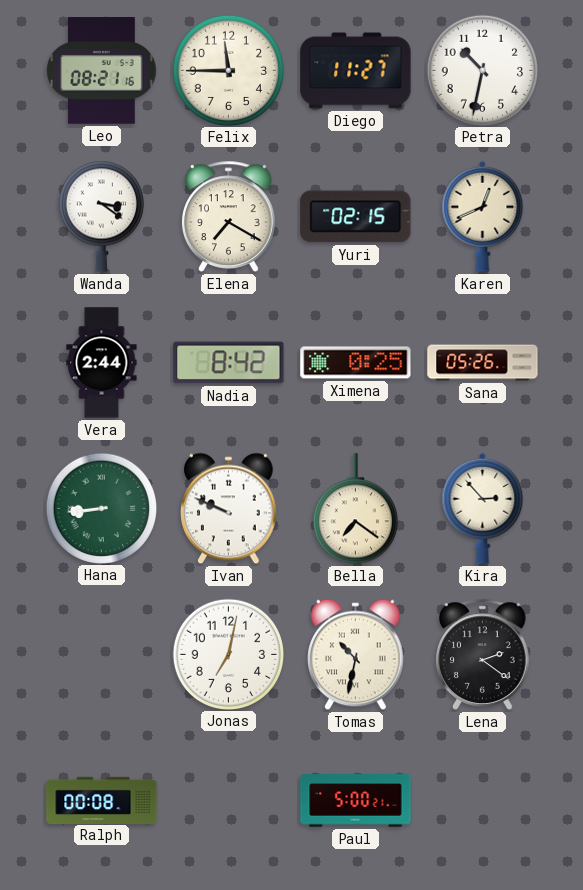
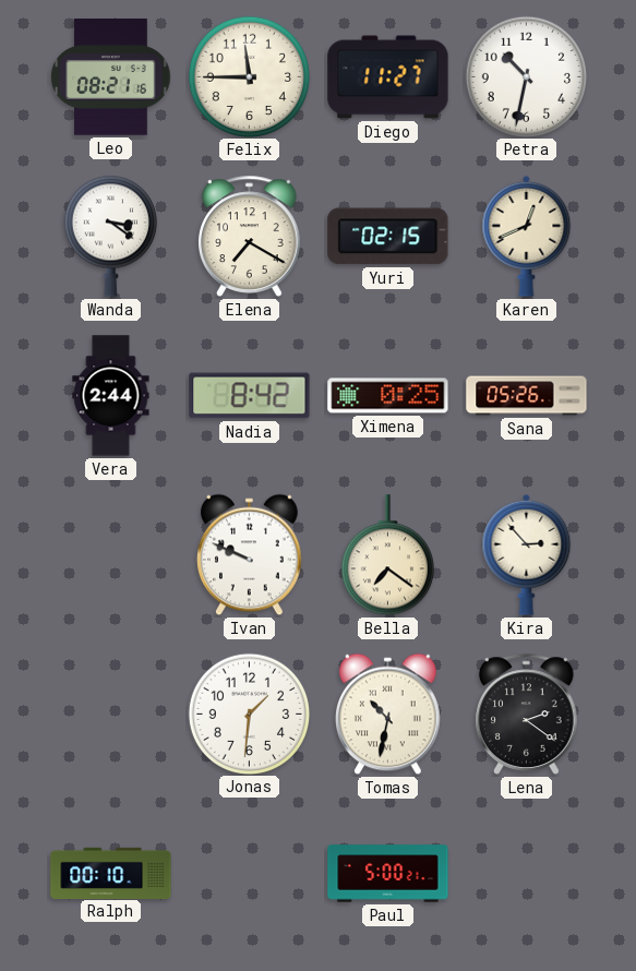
Hana: 8:44 -> none (101, 508)
Jonas: 7:02 -> 1:31 (249, 714)
Ralph: 00:08 -> 00:10 (111, 873)
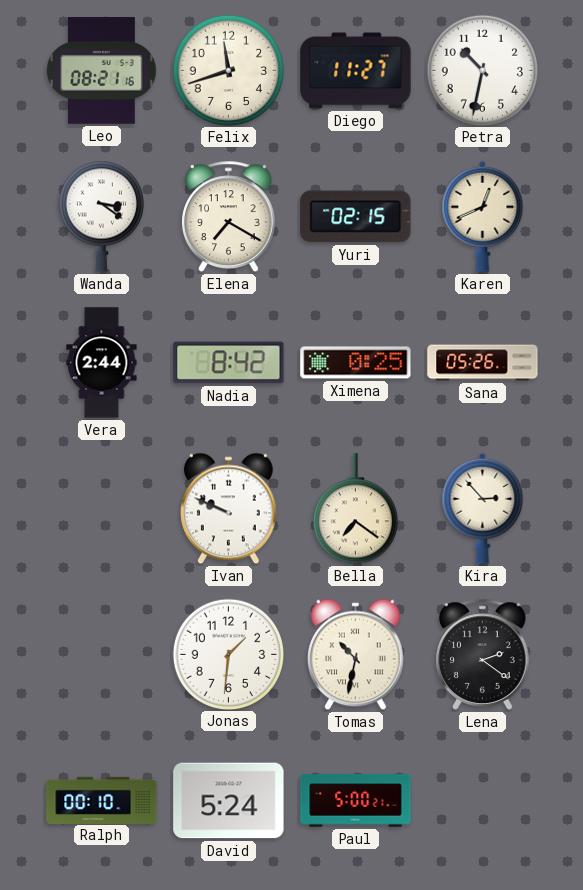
Felix: 11:45 -> 11:42 (228, 70)
David: none -> 5:24 (229, 801)
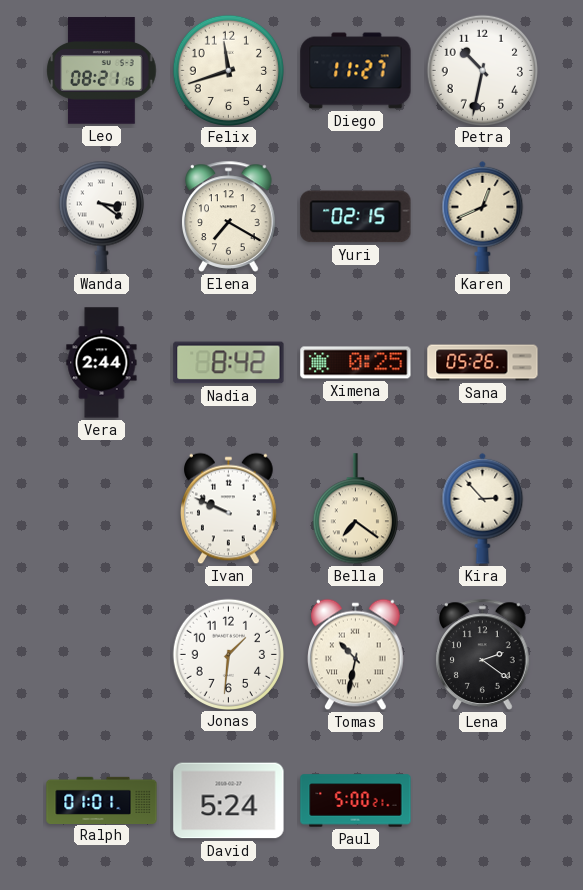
Ralph: 00:10 -> 01:01 (102, 800)
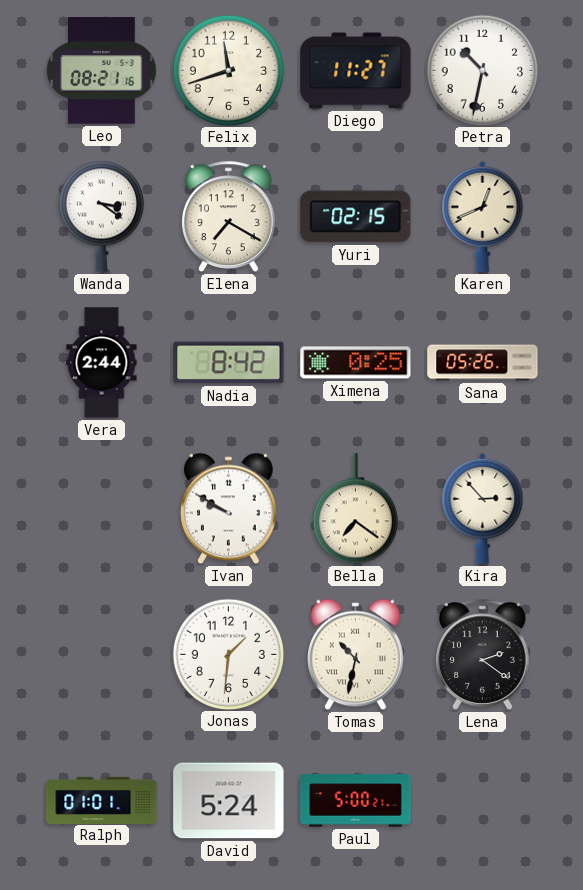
Ivan: 9:49 -> 9:50 (229, 509)
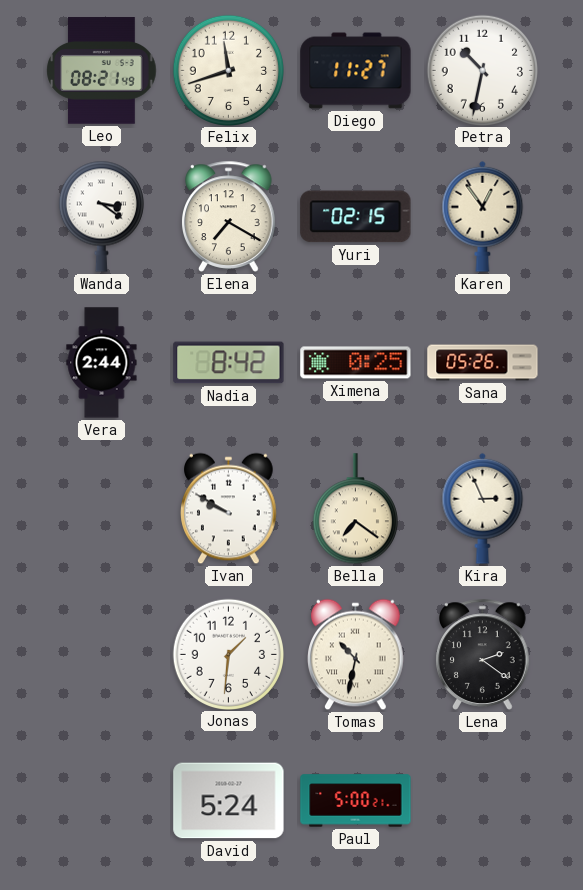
Leo: 08:21:16 -> 08:21:49 (102, 71)
Karen: 12:41 -> 12:54 (483, 216)
Kira: 2:53 -> 2:56 (483, 508)
Ralph: 01:01 -> none (102, 800)
